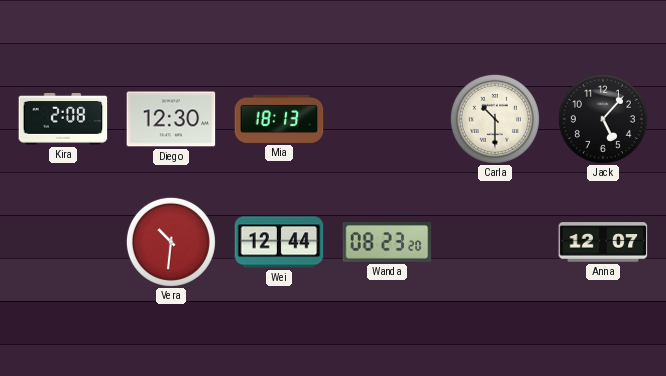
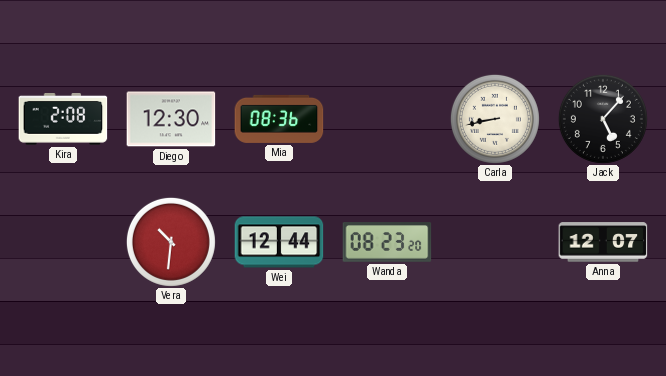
Mia: 18:13 -> 08:36 (279, 119)
Carla: 10:30 -> 8:43 (495, 119)
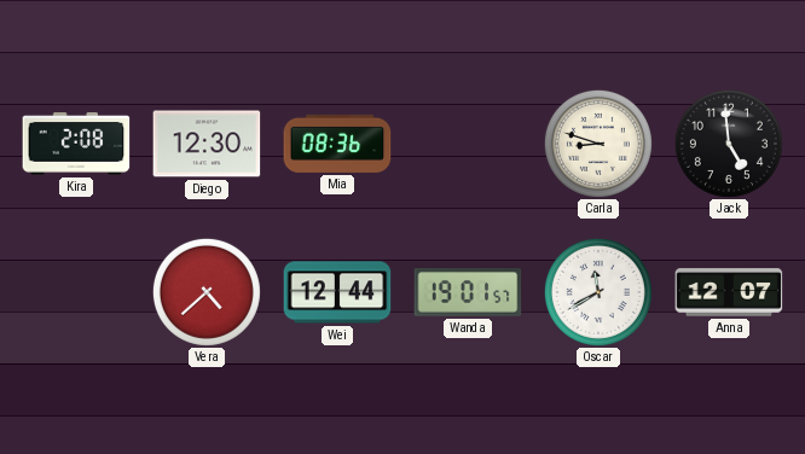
Carla: 8:43 -> 8:48 (598, 144)
Jack: 5:07 -> 4:59 (729, 144)
Vera: 10:31 -> 4:38 (207, 292)
Wanda: 08:23 -> 19:01 (468, 292)
Oscar: none -> 11:40 (598, 292)
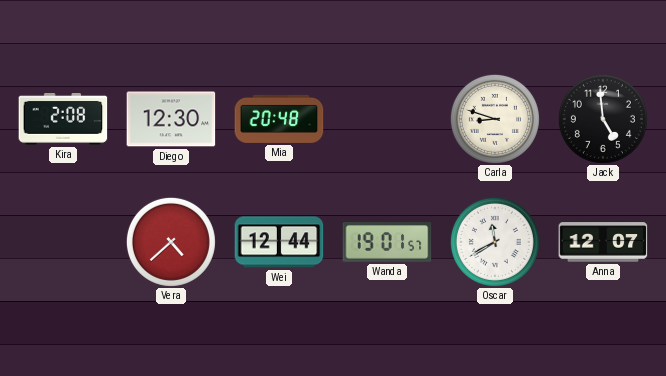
Mia: 08:36 -> 20:48 (279, 119)
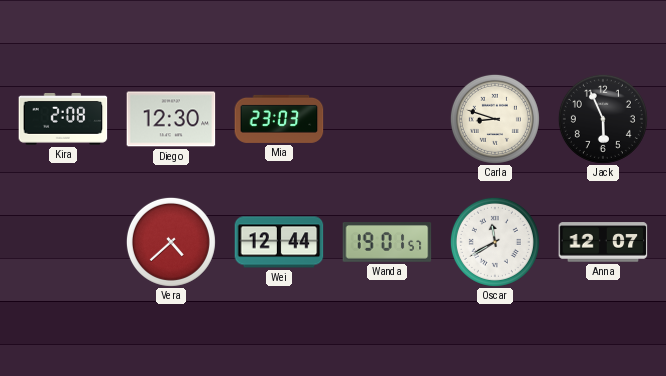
Mia: 20:48 -> 23:03 (279, 119)
Jack: 4:59 -> 5:56 (603, 119)
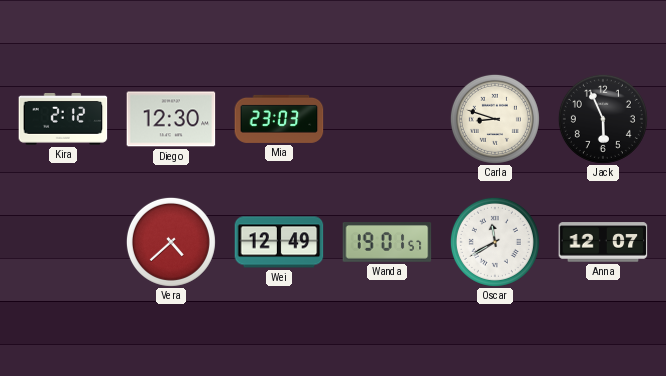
Kira: 2:08 -> 2:12 (63, 120)
Wei: 12:44 -> 12:49 (279, 242)
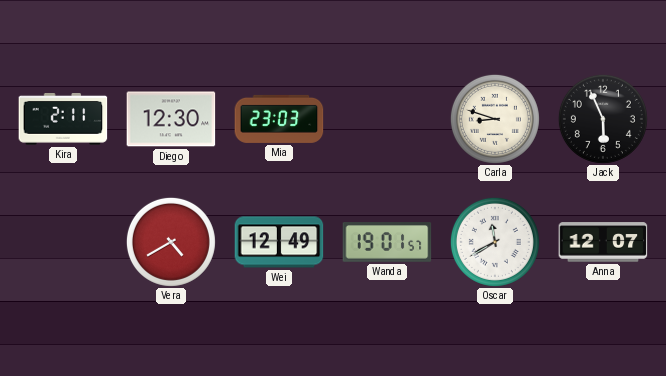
Kira: 2:12 -> 2:11 (63, 120)
Vera: 4:38 -> 4:40 (171, 242)
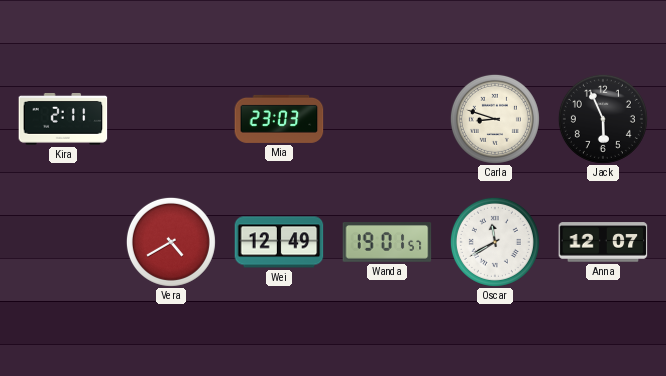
Diego: 12:30 -> none (171, 119)
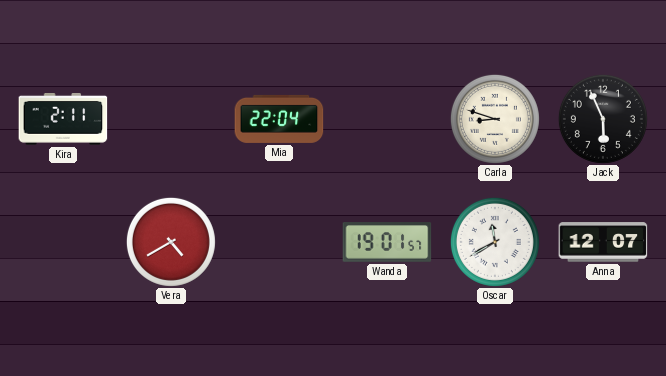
Mia: 23:03 -> 22:04 (279, 119)
Wei: 12:49 -> none (279, 242)
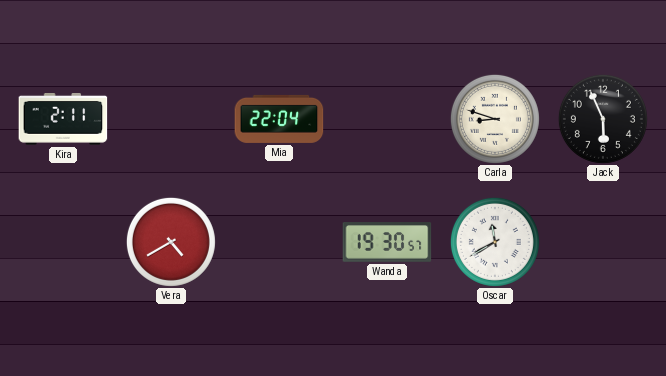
Wanda: 19:01 -> 19:30 (387, 242)
Anna: 12:07 -> none (603, 242)
